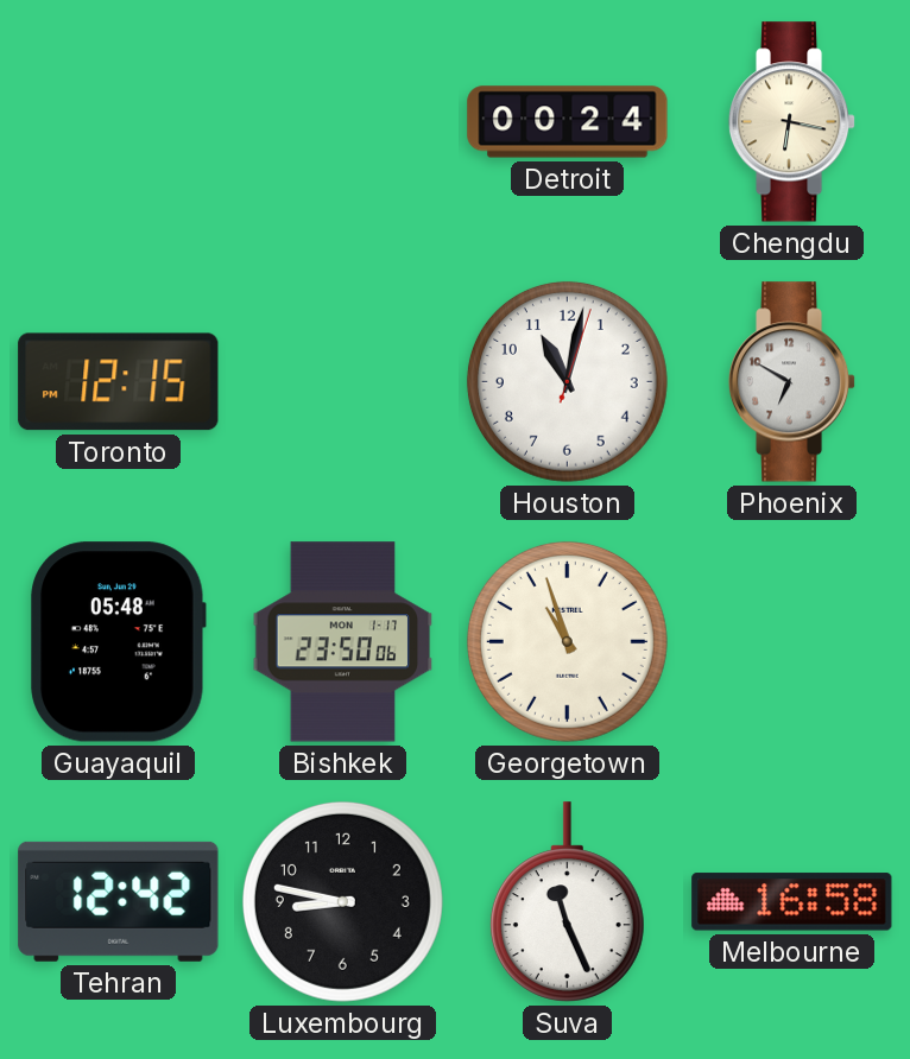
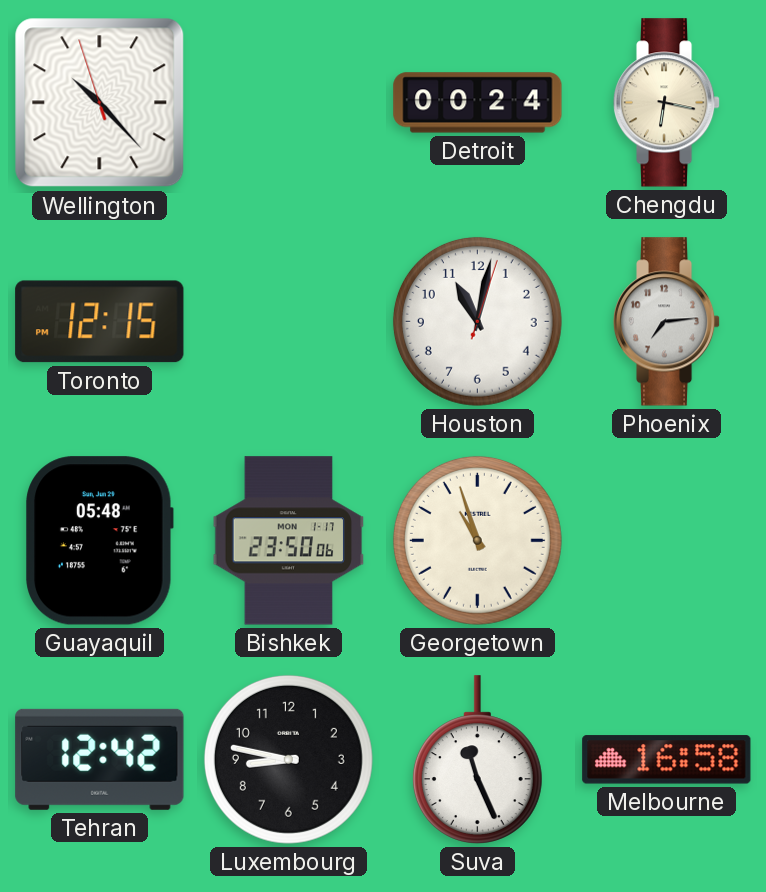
Wellington: none -> 10:22 (100, 103)
Phoenix: 6:50 -> 7:14 (667, 322)
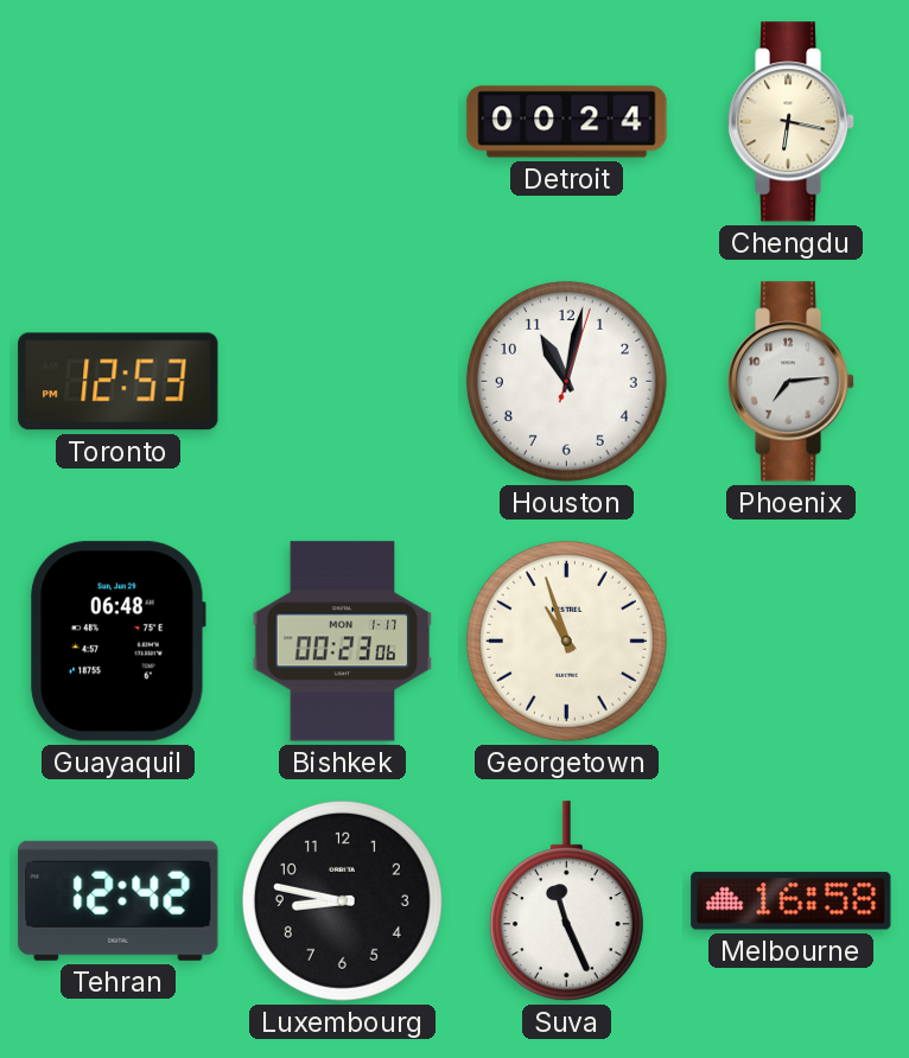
Wellington: 10:22 -> none (100, 103)
Toronto: 12:15 -> 12:53 (119, 382)
Guayaquil: 05:48 -> 06:48 (119, 642)
Bishkek: 23:50 -> 00:23 (343, 642)
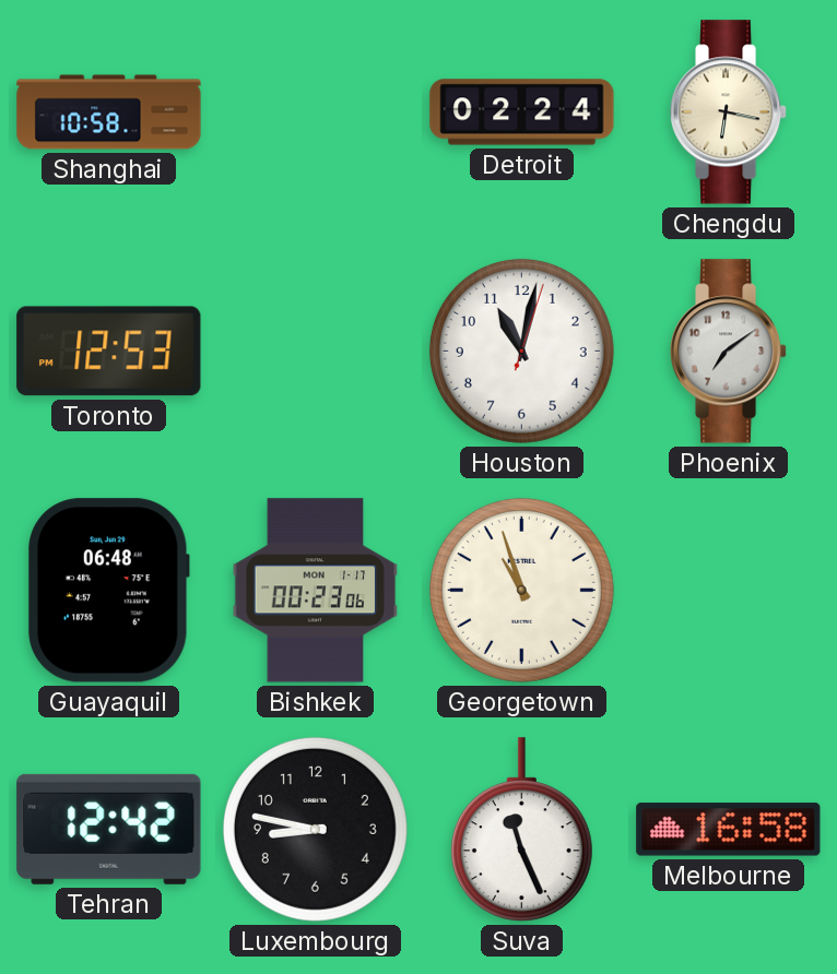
Shanghai: none -> 10:58 (109, 112)
Detroit: 00:24 -> 02:24 (522, 112)
Phoenix: 7:14 -> 7:09 (729, 352)
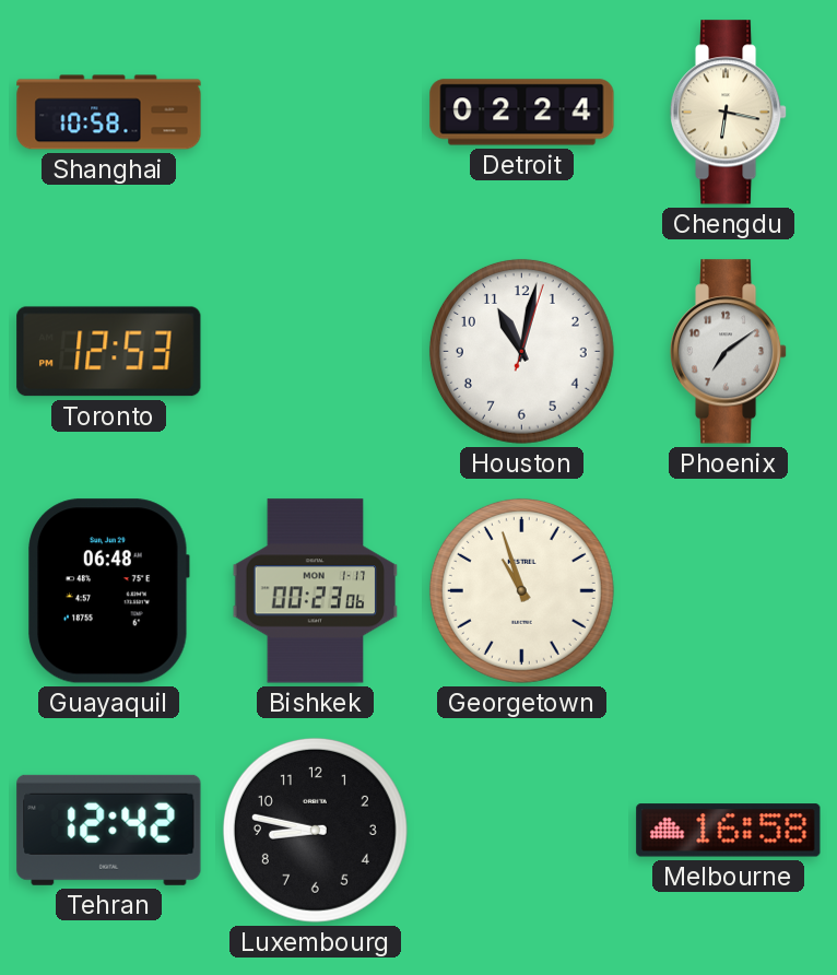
Suva: 11:26 -> none (521, 830)
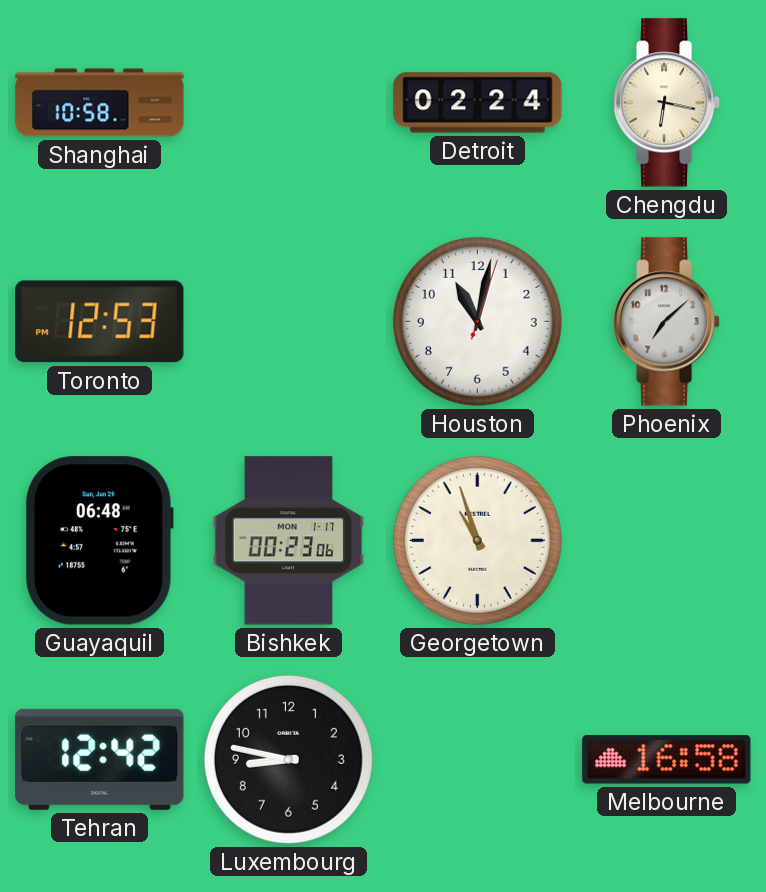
Phoenix: 7:09 -> 7:08 (667, 322)
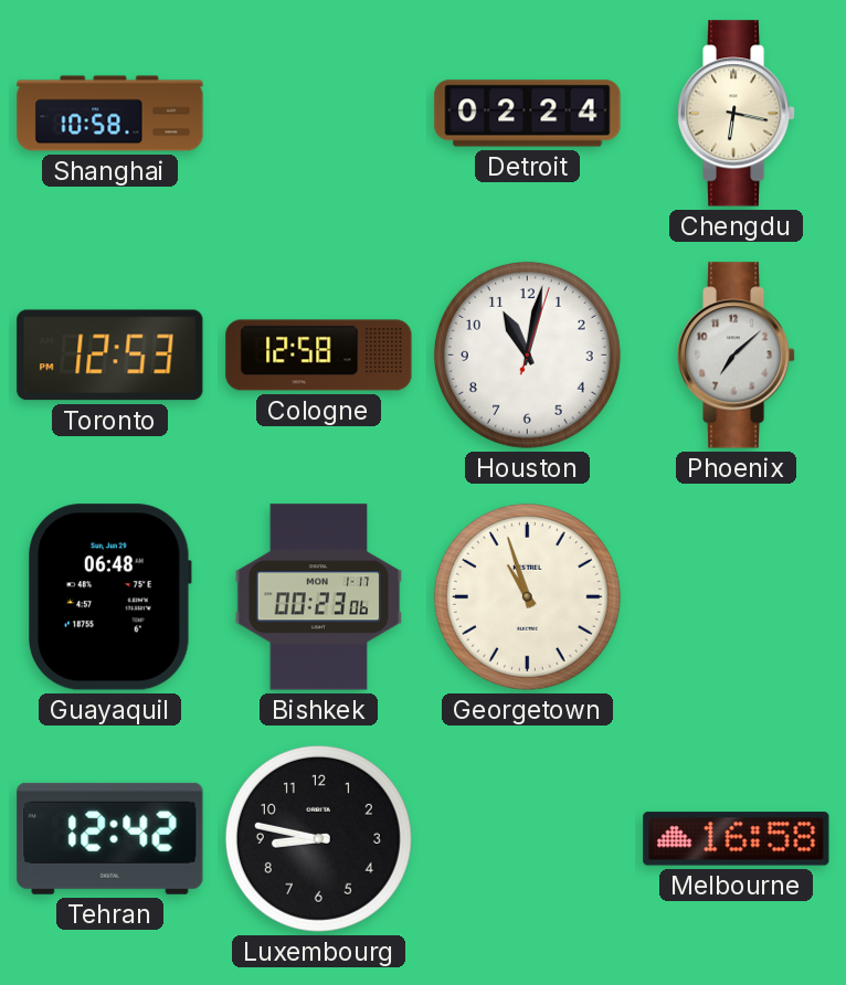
Cologne: none -> 12:58 (319, 356)
